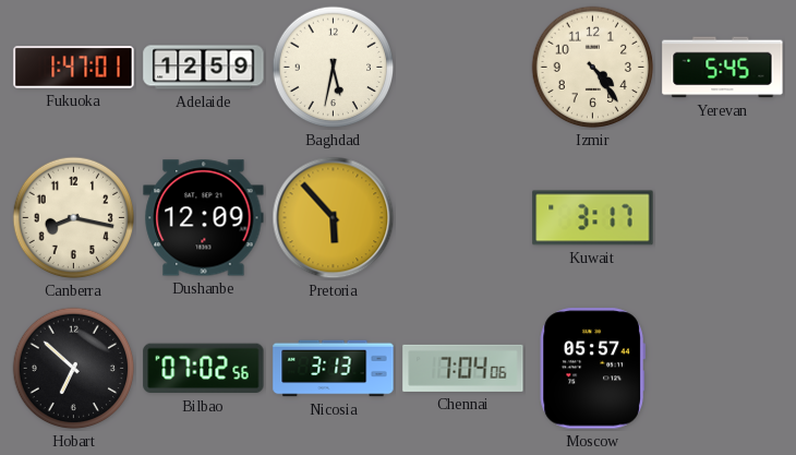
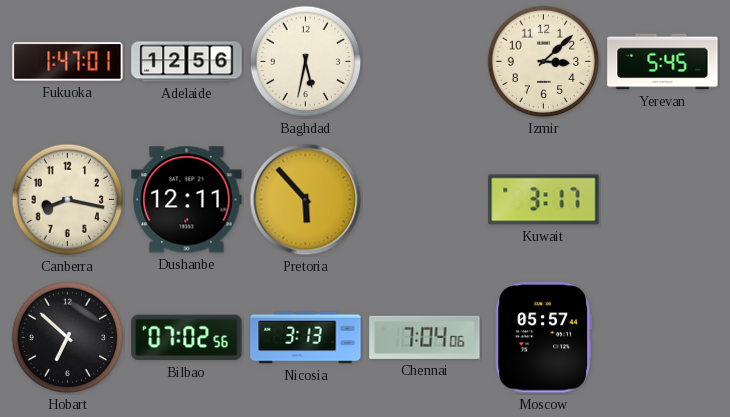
Adelaide: 12:59 -> 12:56 (187, 62)
Izmir: 4:24 -> 3:08 (544, 62)
Dushanbe: 12:09 -> 12:11 (187, 200)
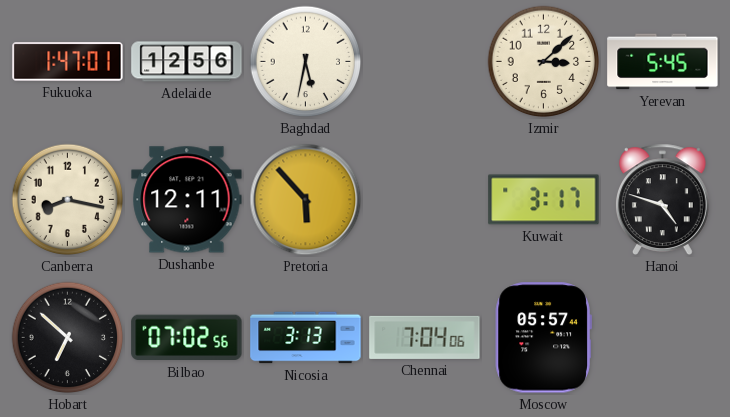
Hanoi: none -> 4:48 (662, 199)
